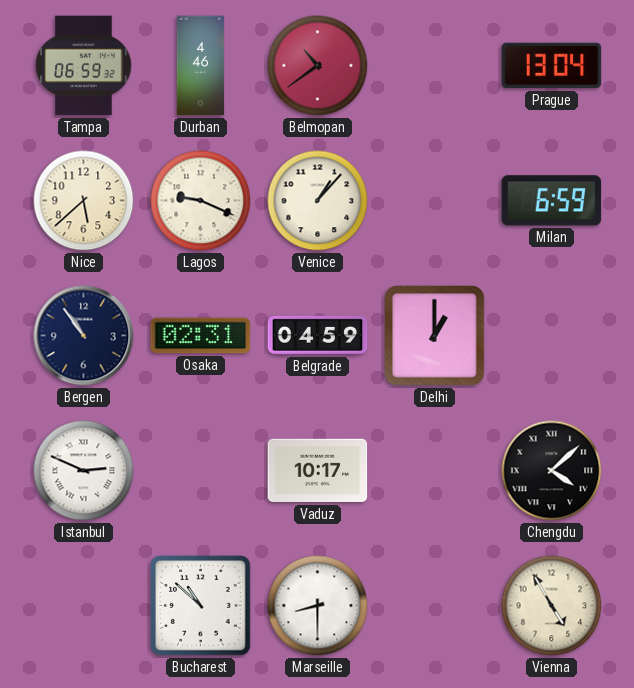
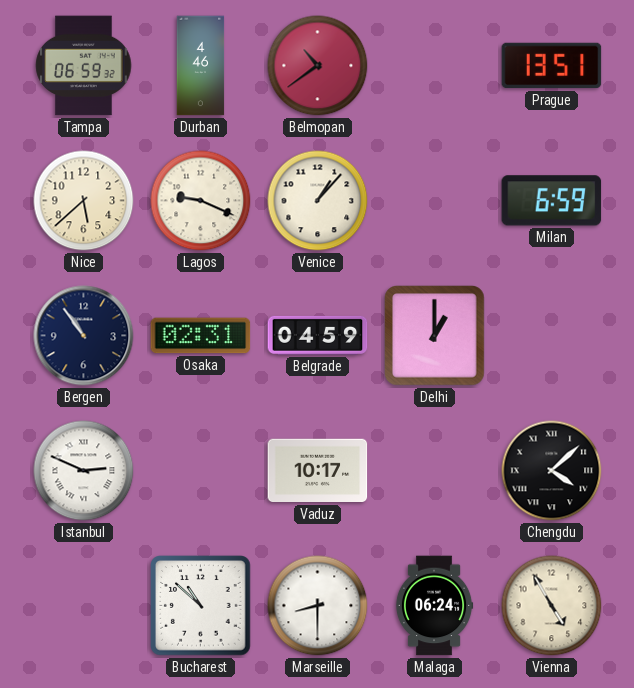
Prague: 13:04 -> 13:51 (552, 66)
Malaga: none -> 06:24 (434, 606)
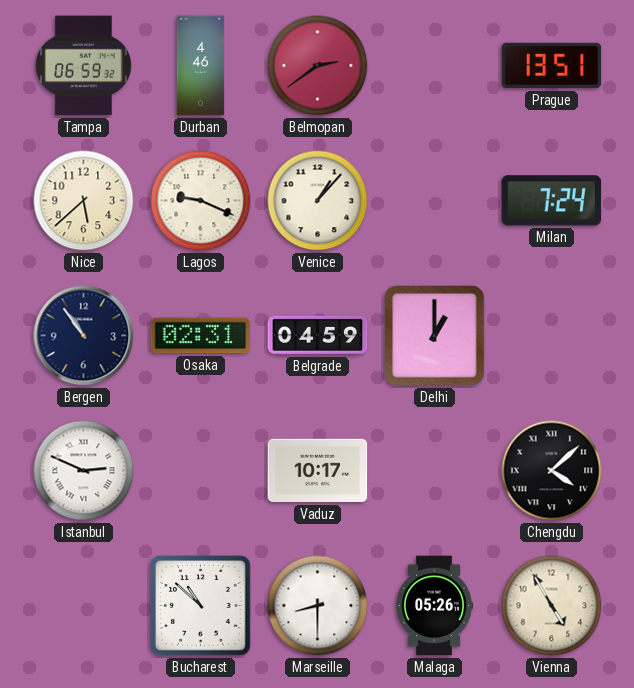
Belmopan: 10:39 -> 2:39 (318, 66)
Milan: 6:59 -> 7:24 (552, 201)
Malaga: 06:24 -> 05:26 (434, 606)
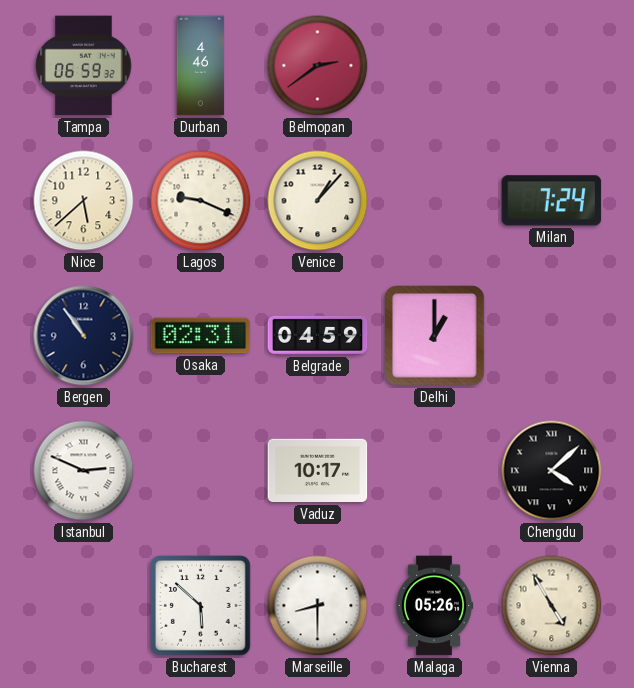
Prague: 13:51 -> none (552, 66)
Bucharest: 10:52 -> 5:52 (201, 606)
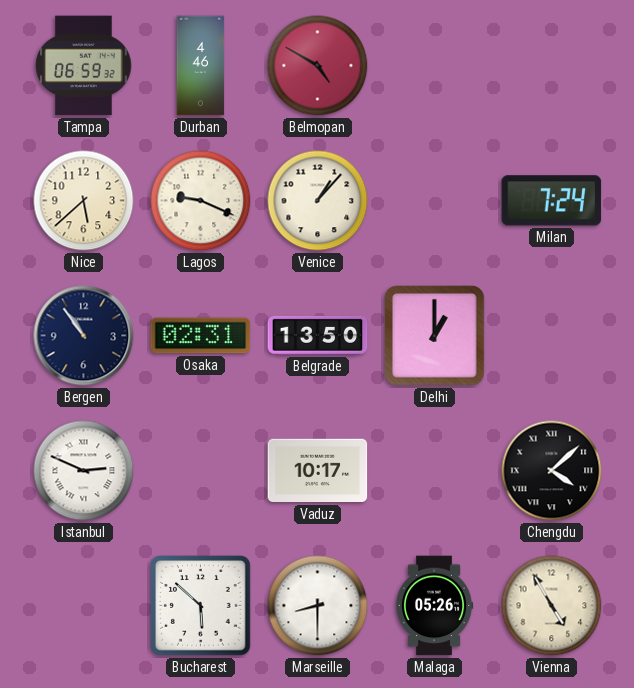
Belmopan: 2:39 -> 4:50 (318, 66)
Belgrade: 04:59 -> 13:50 (318, 335)
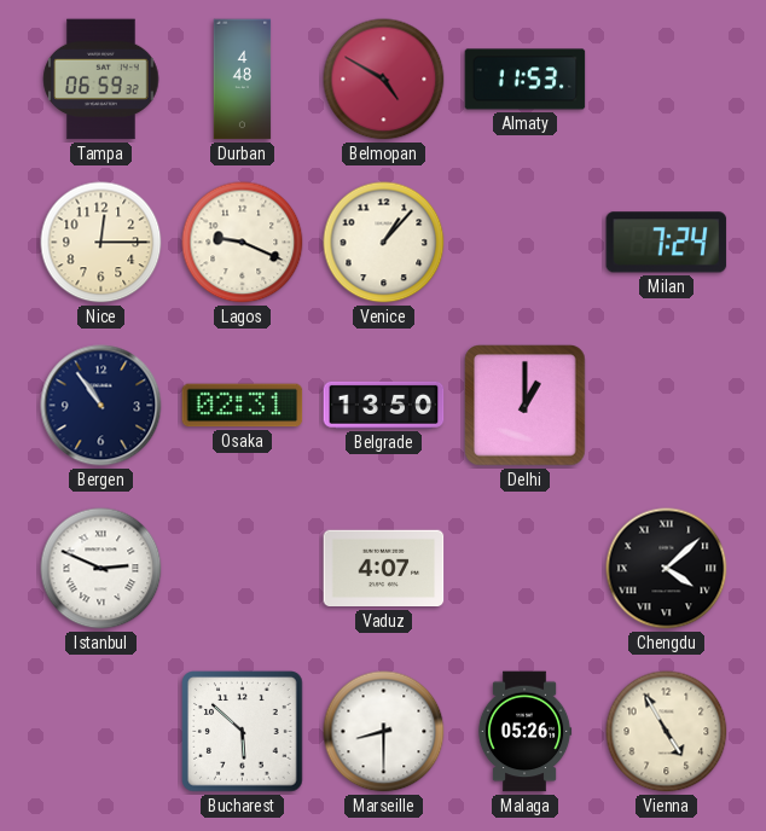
Durban: 4:46 -> 4:48 (243, 80)
Almaty: none -> 11:53 (526, 80)
Nice: 5:38 -> 12:15 (101, 243)
Vaduz: 10:17 -> 4:07 (384, 569)
